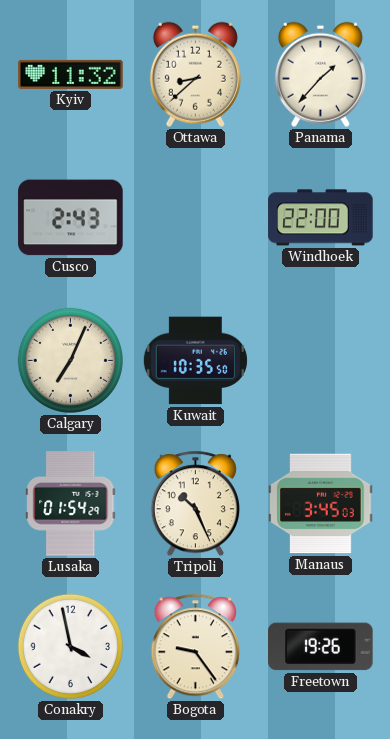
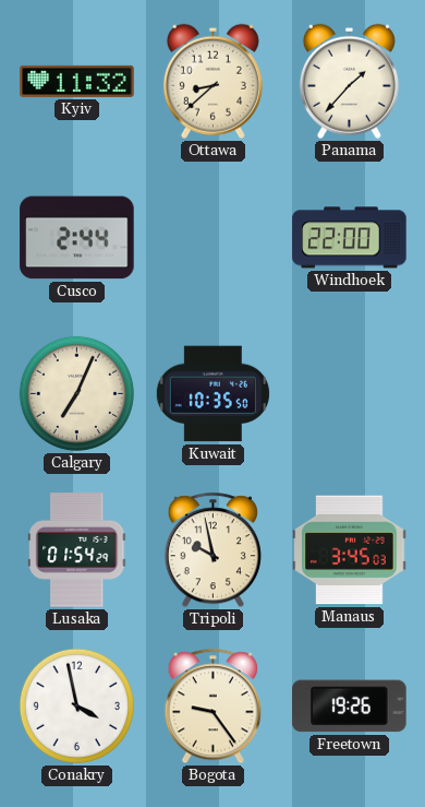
Cusco: 2:43 -> 2:44 (77, 238)
Tripoli: 10:26 -> 9:58 (212, 550)
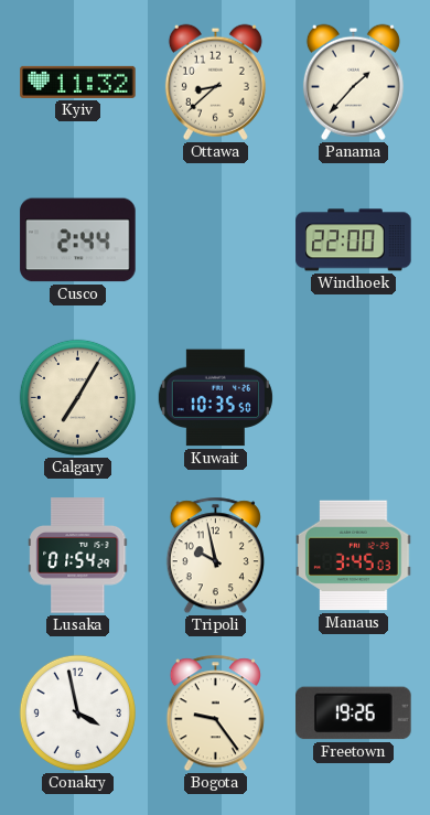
Calgary: 7:04 -> 7:05 (77, 397)
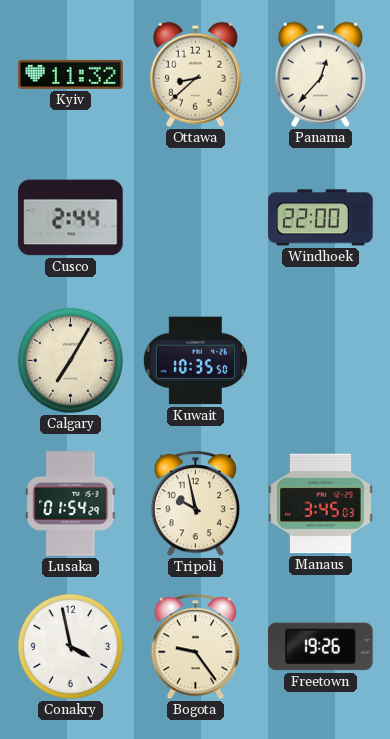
Panama: 1:37 -> 12:37 (320, 74)
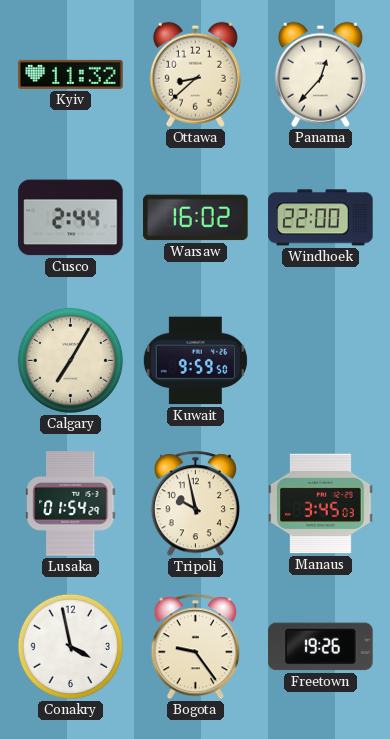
Warsaw: none -> 16:02 (196, 218)
Kuwait: 10:35 -> 9:59 (195, 361)
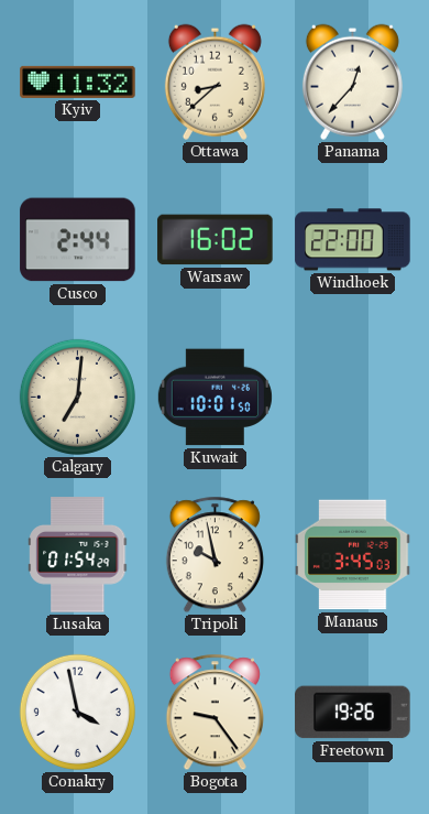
Calgary: 7:05 -> 7:01 (77, 397)
Kuwait: 9:59 -> 10:01 (215, 398)
